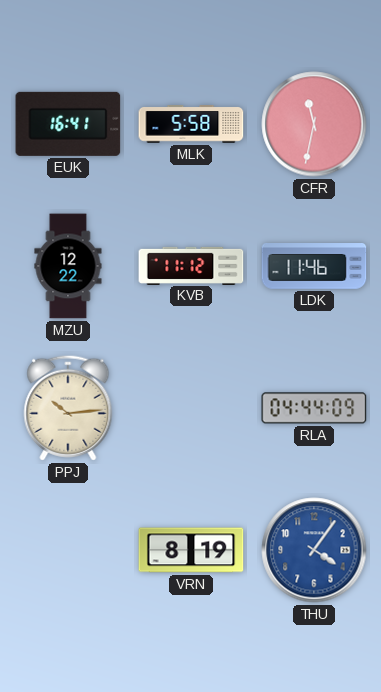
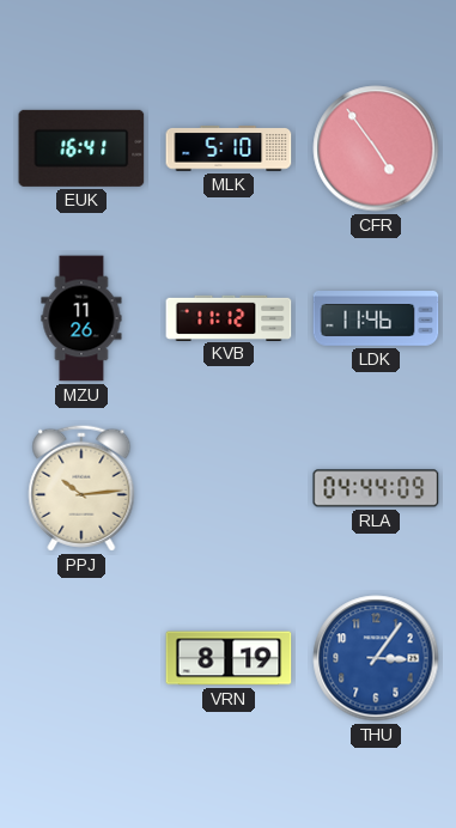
MLK: 5:58 -> 5:10 (229, 148)
CFR: 11:32 -> 4:54 (376, 148)
MZU: 12:22 -> 11:26 (81, 318)
THU: 4:06 -> 3:06 (376, 658)
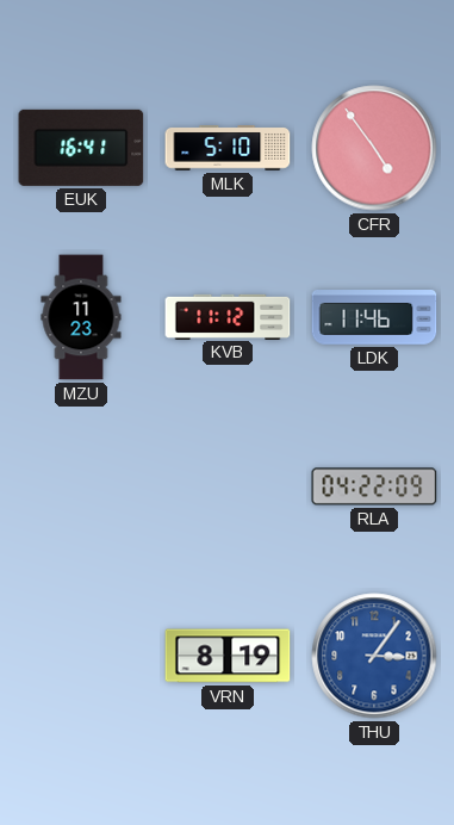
MZU: 11:26 -> 11:23 (81, 317)
PPJ: 10:14 -> none (81, 488)
RLA: 04:44 -> 04:22 (374, 486)
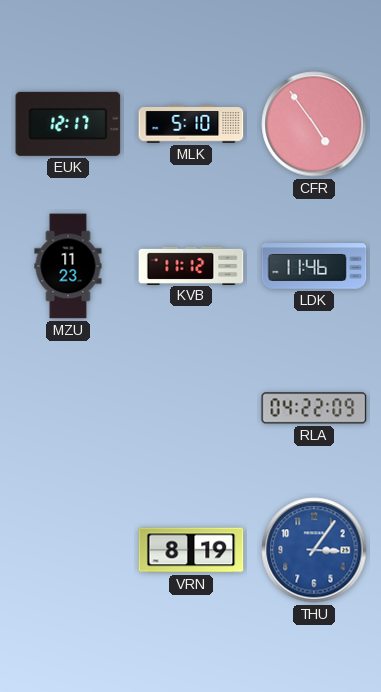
EUK: 16:41 -> 12:17 (68, 124)
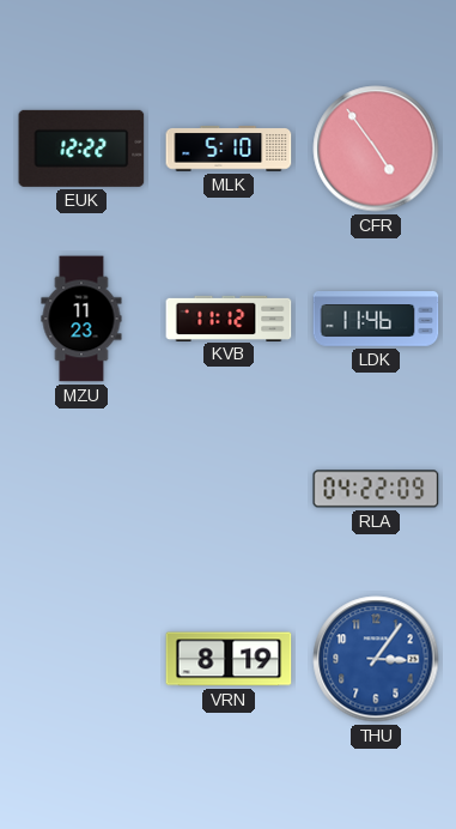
EUK: 12:17 -> 12:22 (81, 149)
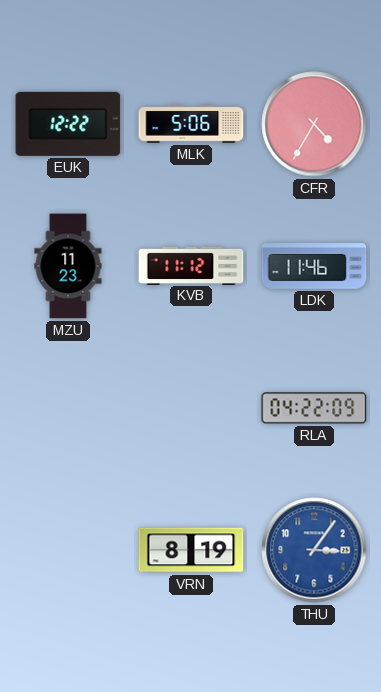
MLK: 5:10 -> 5:06 (191, 124)
CFR: 4:54 -> 4:35 (314, 124)
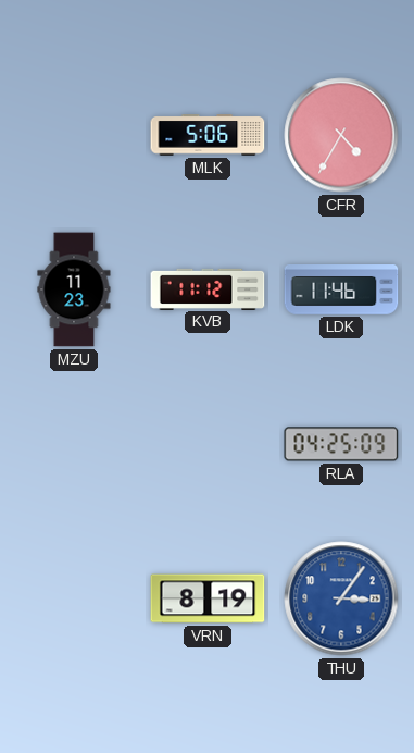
EUK: 12:22 -> none (68, 124)
RLA: 04:22 -> 04:25 (341, 444)
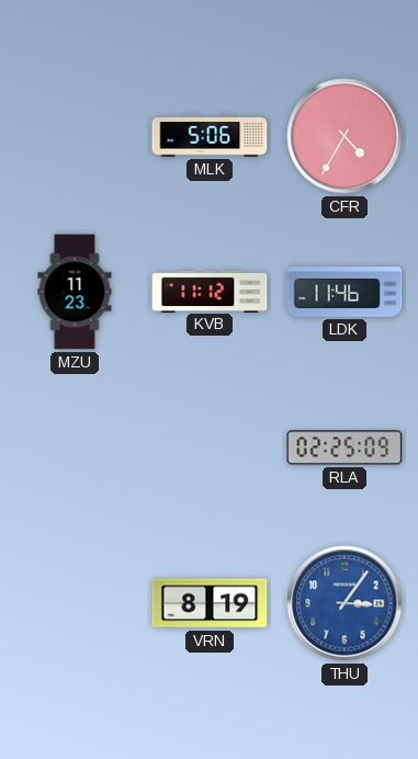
RLA: 04:25 -> 02:25 (344, 448)
